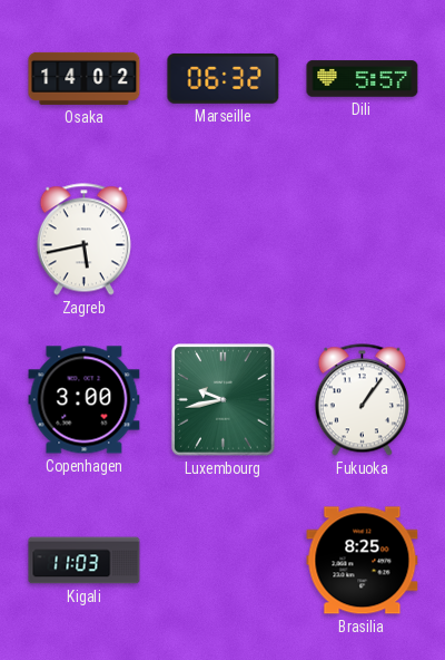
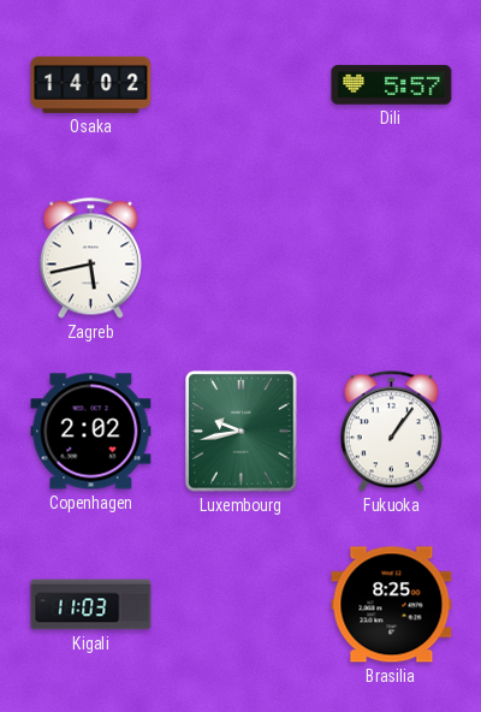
Marseille: 06:32 -> none (224, 78)
Copenhagen: 3:00 -> 2:02 (91, 432)
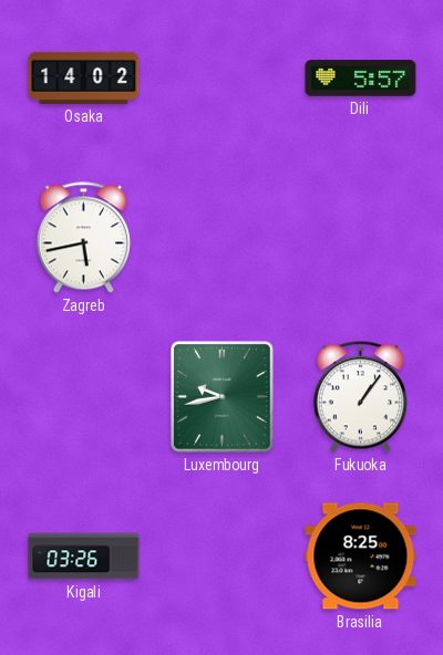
Copenhagen: 2:02 -> none (91, 432)
Kigali: 11:03 -> 03:26 (84, 557)
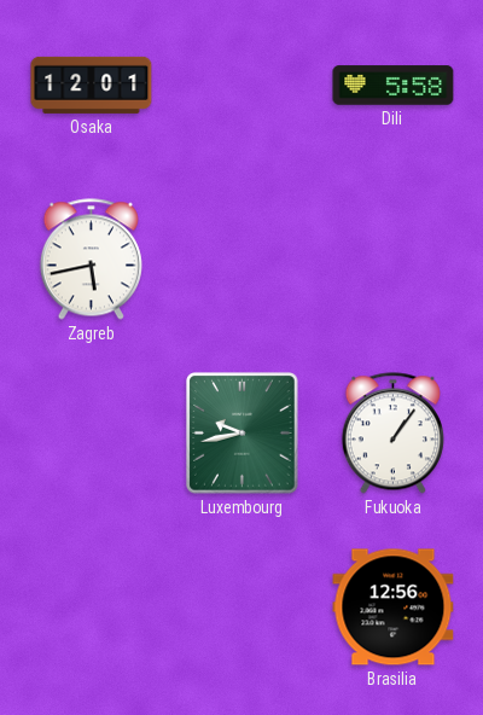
Osaka: 14:02 -> 12:01 (92, 85)
Dili: 5:57 -> 5:58 (394, 86)
Kigali: 03:26 -> none (84, 557)
Brasilia: 8:25 -> 12:56 (394, 608)
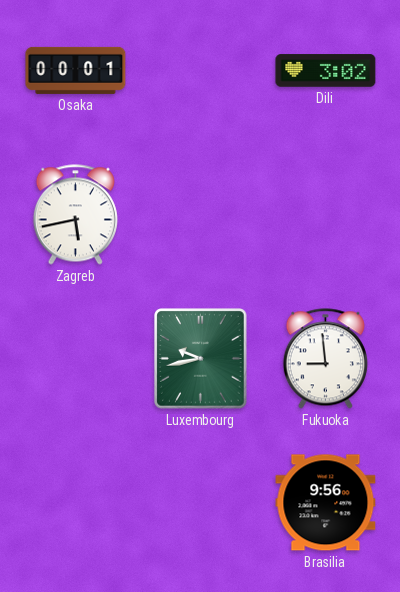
Osaka: 12:01 -> 00:01 (76, 70)
Dili: 5:58 -> 3:02 (326, 71)
Fukuoka: 1:06 -> 8:59 (325, 359)
Brasilia: 12:56 -> 9:56 (326, 503)
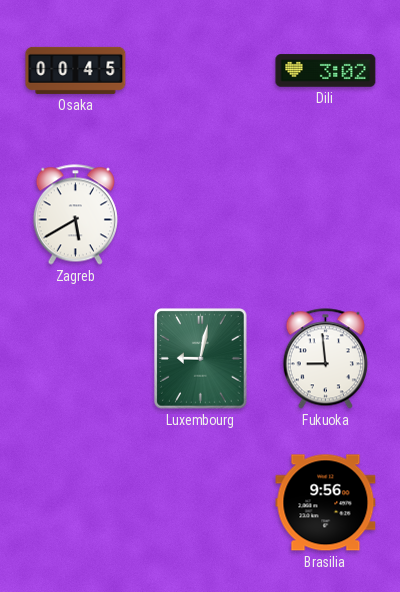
Osaka: 00:01 -> 00:45 (76, 70)
Zagreb: 5:43 -> 5:40 (75, 215)
Luxembourg: 9:43 -> 9:02 (201, 359)
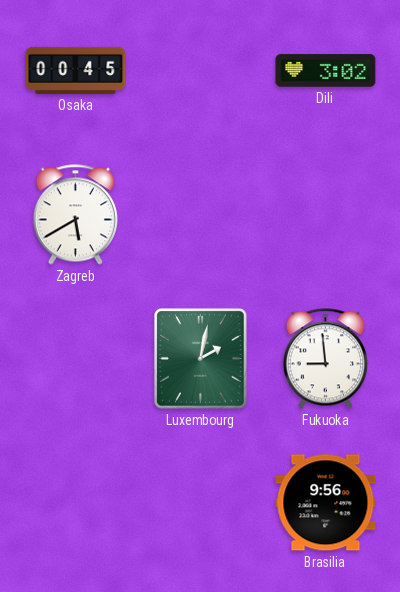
Luxembourg: 9:02 -> 2:02 (201, 359)
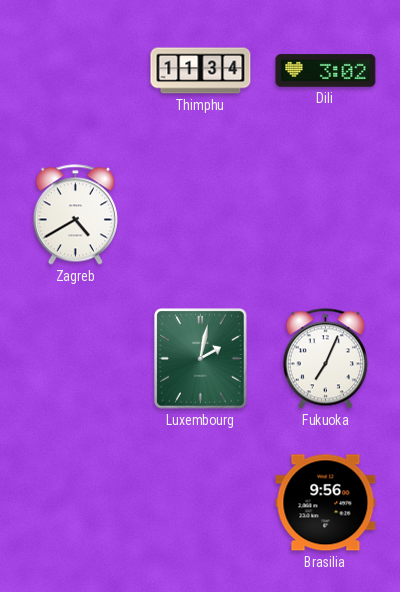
Osaka: 00:45 -> none (76, 70)
Thimphu: none -> 11:34 (201, 71)
Zagreb: 5:40 -> 4:40 (75, 215)
Fukuoka: 8:59 -> 7:04 (325, 359)
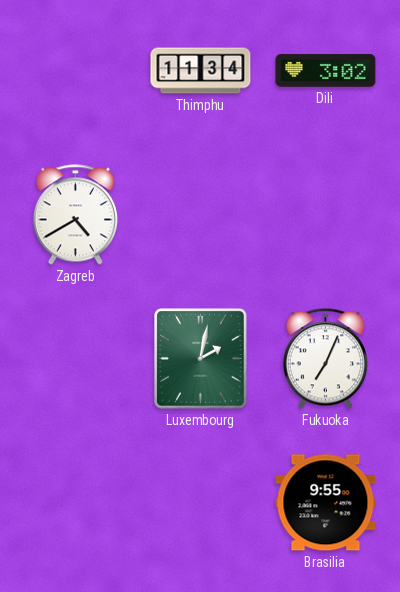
Brasilia: 9:56 -> 9:55 (326, 503)
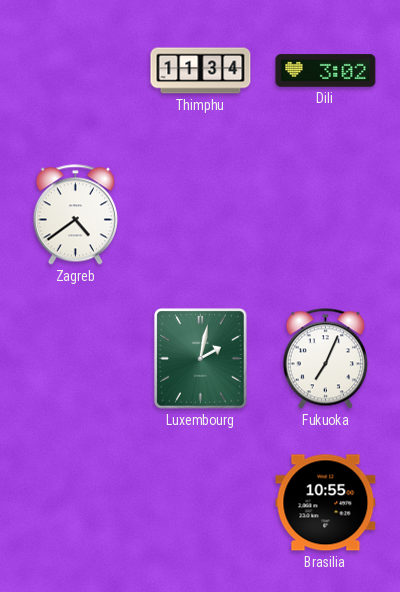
Zagreb: 4:40 -> 4:39 (75, 215)
Brasilia: 9:55 -> 10:55 (326, 503)
